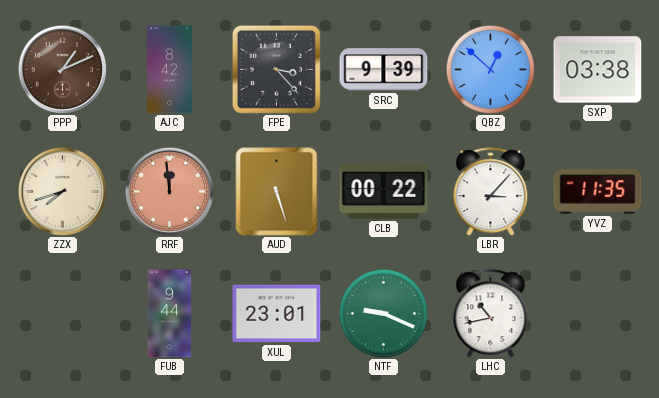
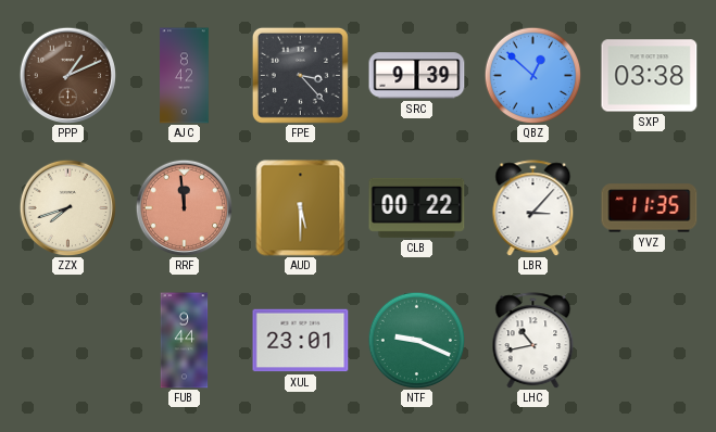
AUD: 5:27 -> 5:30 (301, 208)
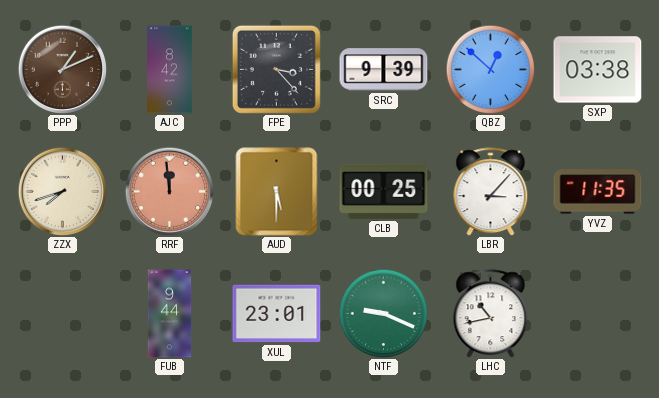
CLB: 00:22 -> 00:25 (384, 191)
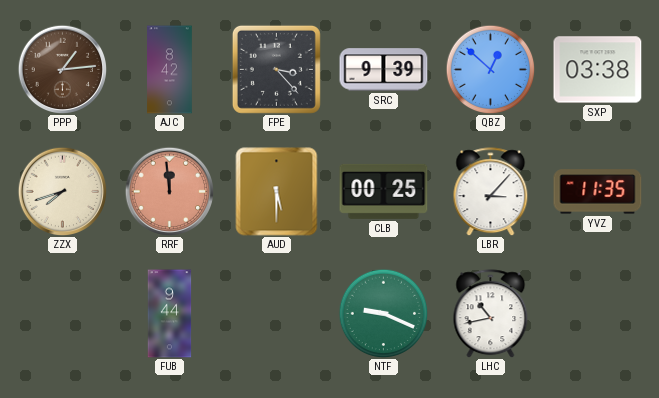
PPP: 1:11 -> 1:14 (62, 69)
XUL: 23:01 -> none (277, 314)
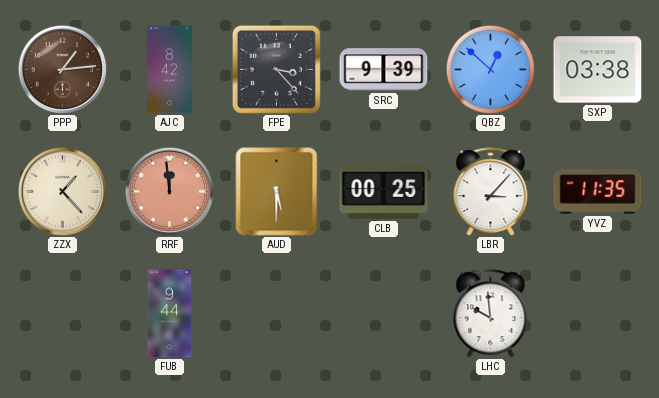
ZZX: 7:42 -> 1:23 (62, 191)
NTF: 9:19 -> none (383, 313)
LHC: 10:43 -> 9:59 (491, 314)
